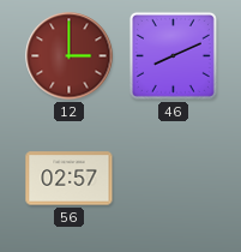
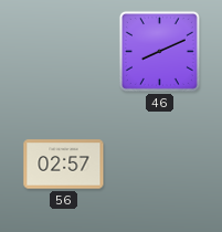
12: 3:00 -> none (70, 56)
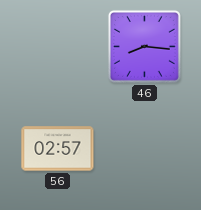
46: 8:11 -> 8:16 (144, 46)
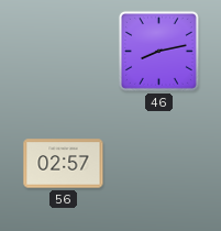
46: 8:16 -> 8:13 (158, 51)
